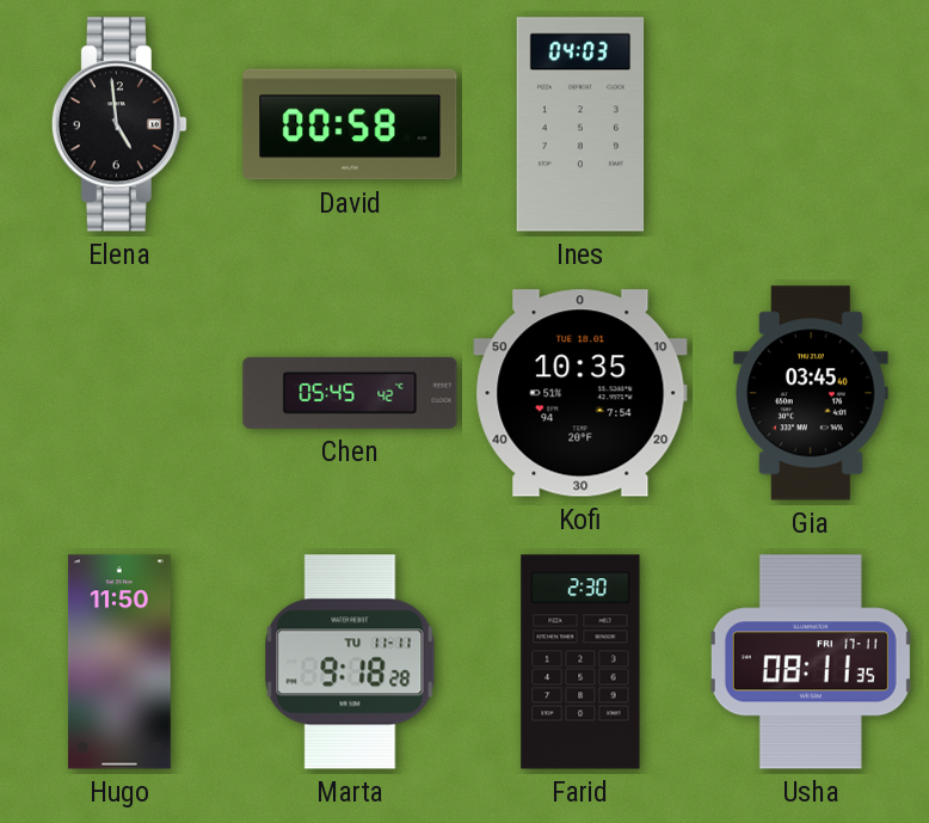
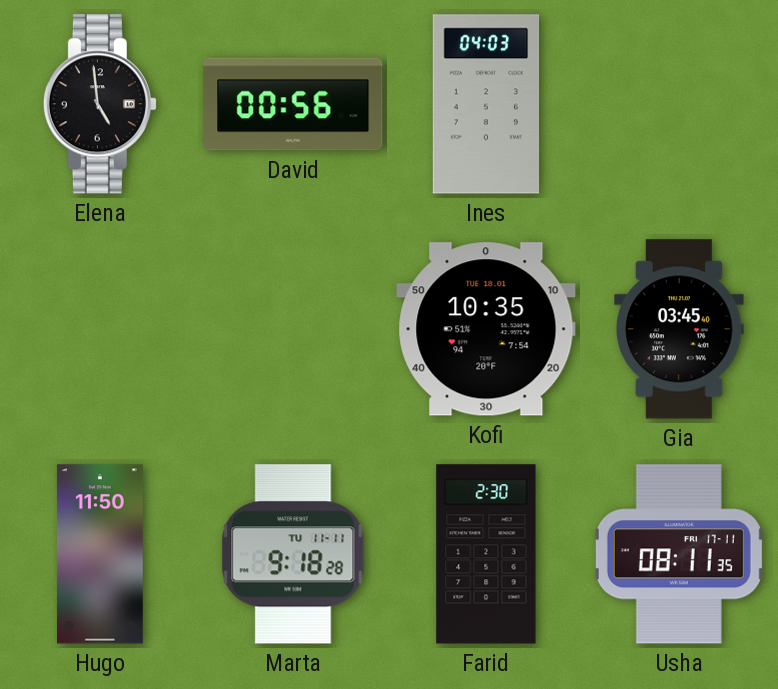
David: 00:58 -> 00:56 (293, 104)
Chen: 05:45 -> none (350, 393)
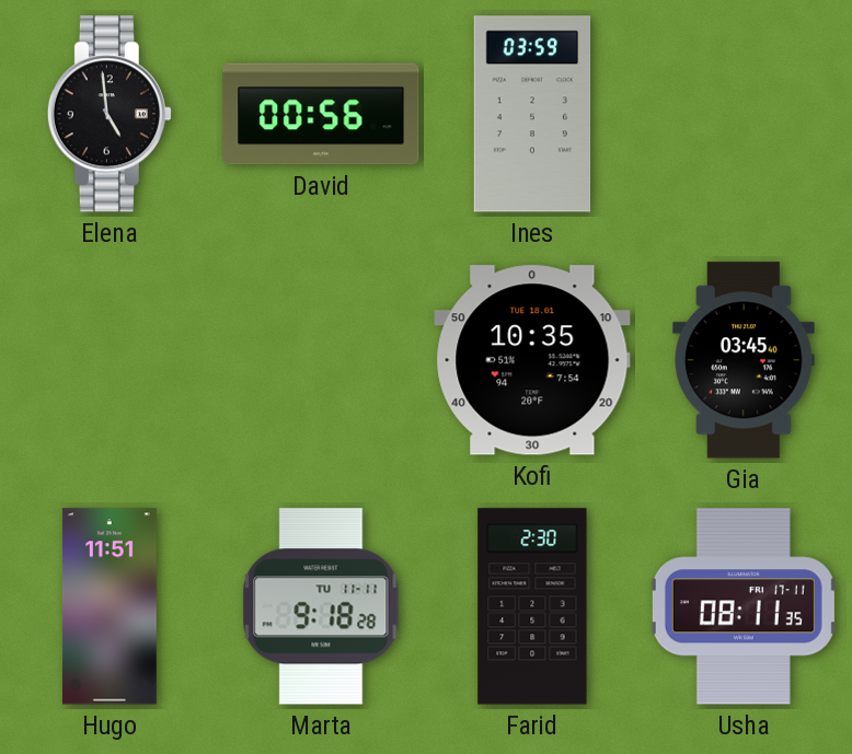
Ines: 04:03 -> 03:59 (532, 114)
Hugo: 11:50 -> 11:51 (110, 606)
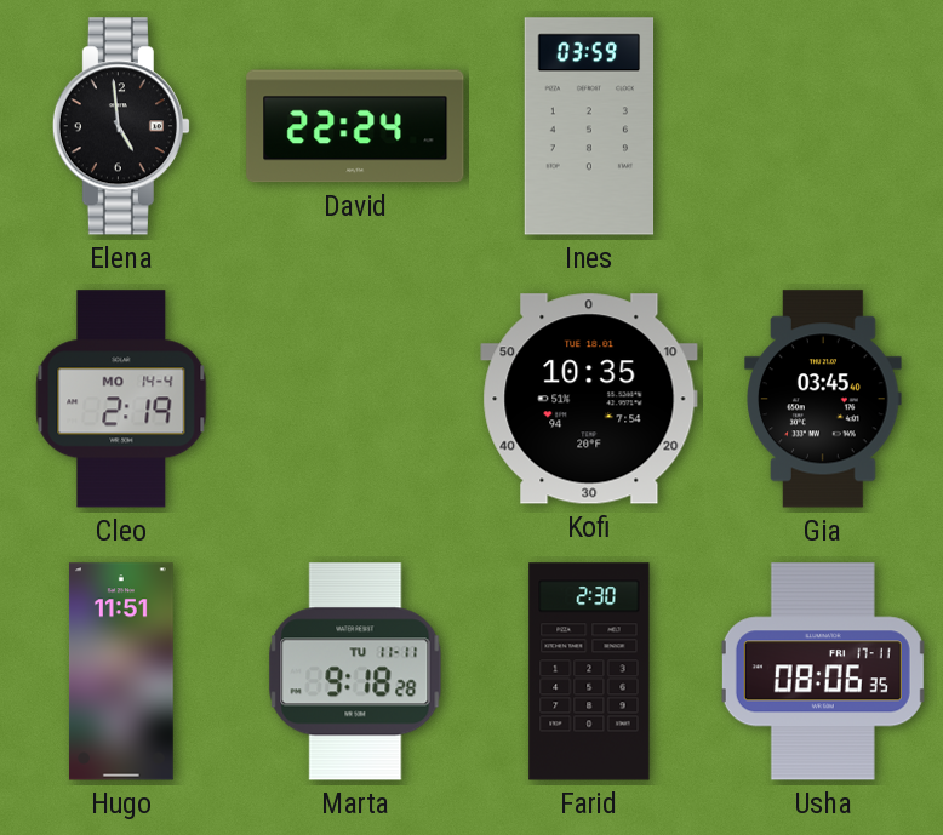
David: 00:56 -> 22:24 (355, 126)
Cleo: none -> 2:19 (121, 399)
Usha: 08:11 -> 08:06 (823, 671)
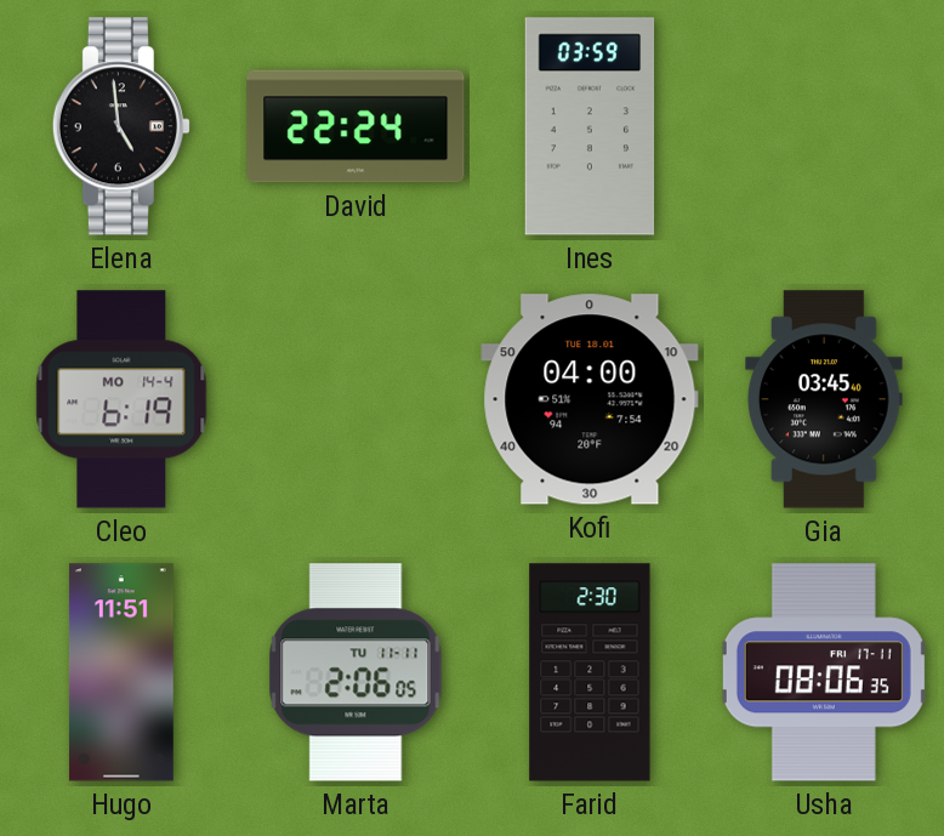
Cleo: 2:19 -> 6:19 (121, 399)
Kofi: 10:35 -> 04:00 (590, 399)
Marta: 9:18 -> 2:06 (356, 672)
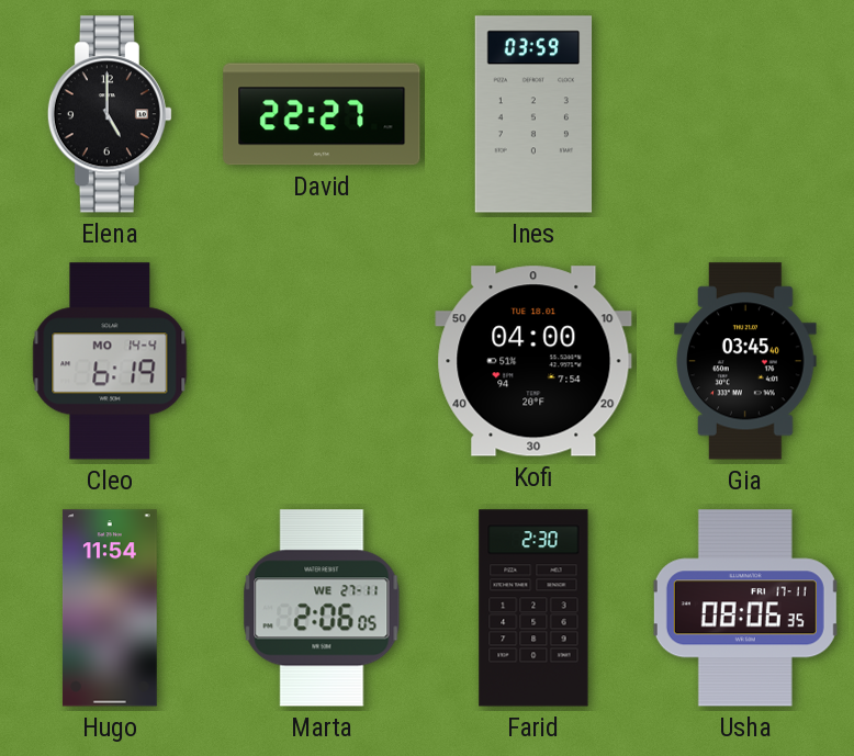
Elena: 4:59 -> 5:00 (110, 114)
David: 22:24 -> 22:27 (322, 114)
Hugo: 11:51 -> 11:54 (110, 608)
Marta date: TU 11-11 -> WE 27-11 (322, 608)
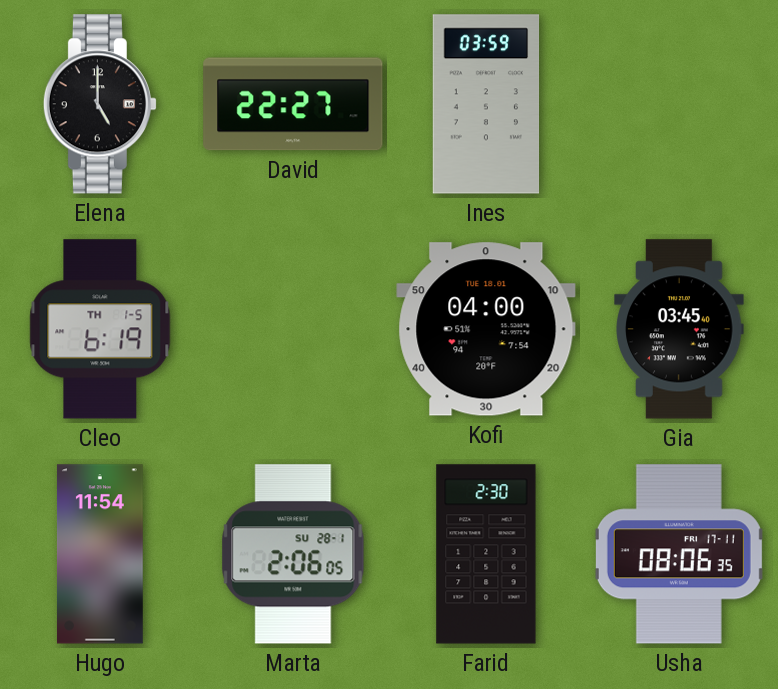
Cleo date: MO 14-4 -> TH 1-5 (100, 329)
Marta date: WE 27-11 -> SU 28-1 (293, 554)
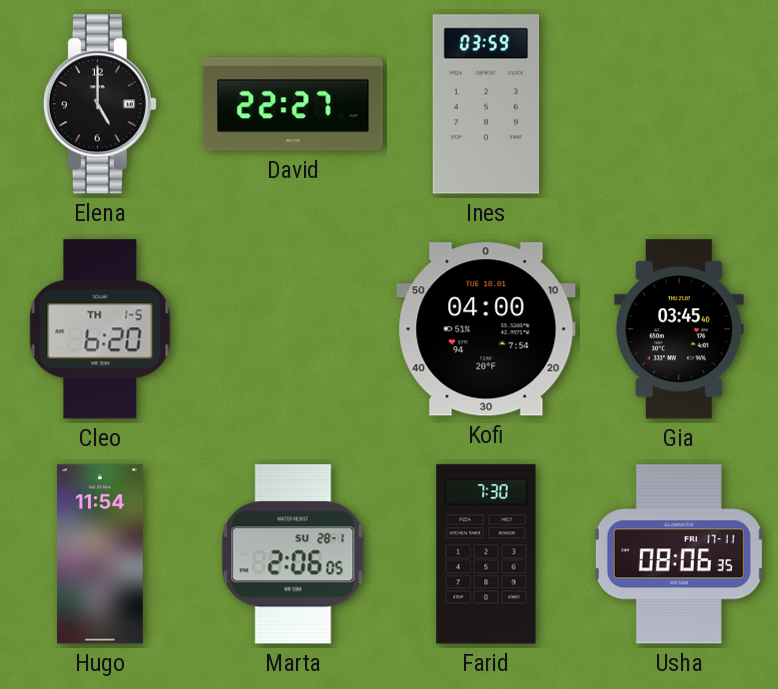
Cleo: 6:19 -> 6:20 (100, 329)
Farid: 2:30 -> 7:30 (486, 554)
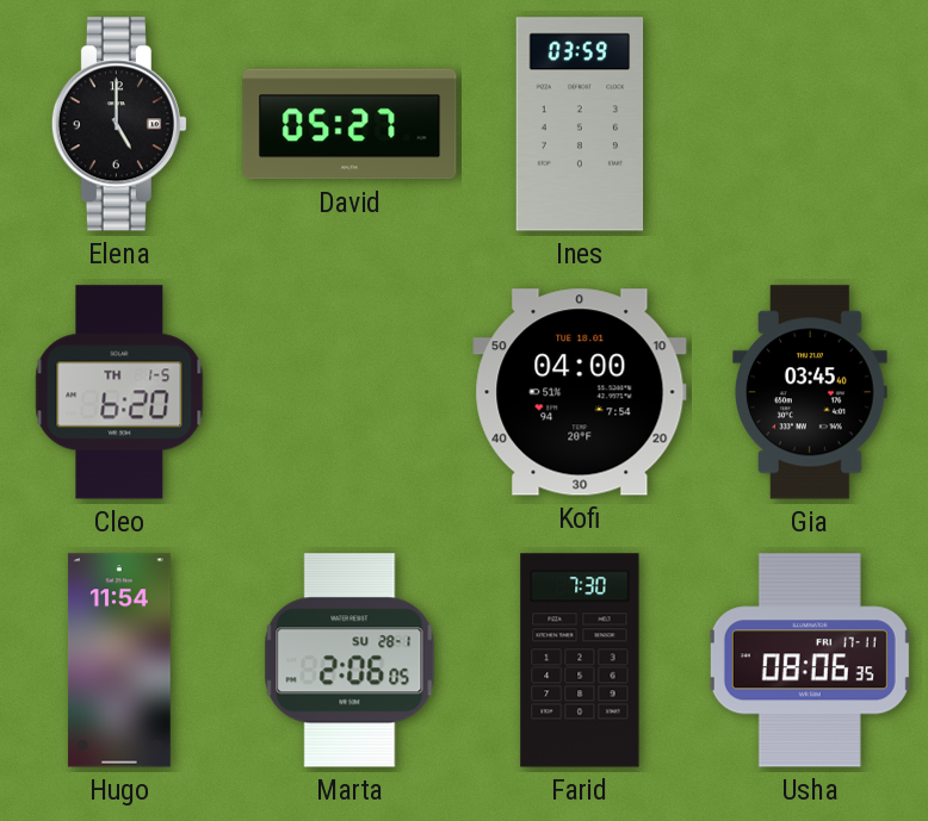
David: 22:27 -> 05:27 (349, 124)
